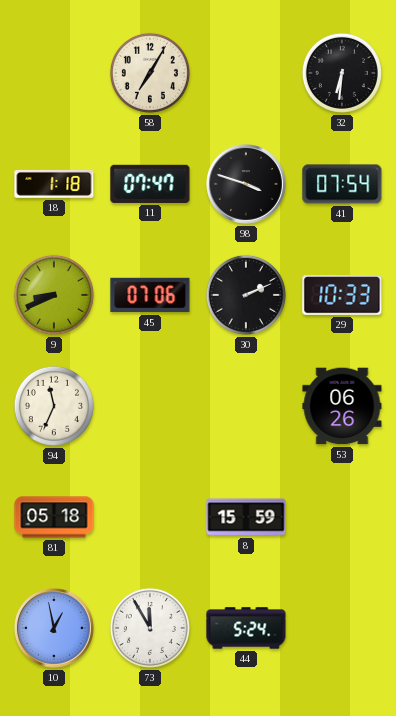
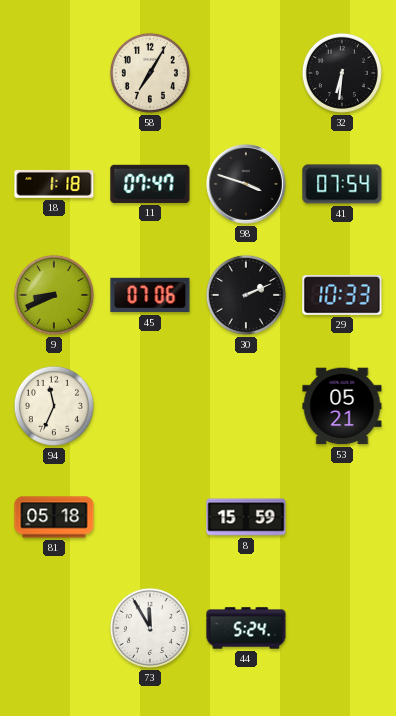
53: 06:26 -> 05:21 (342, 406)
10: 12:58 -> none (55, 629)
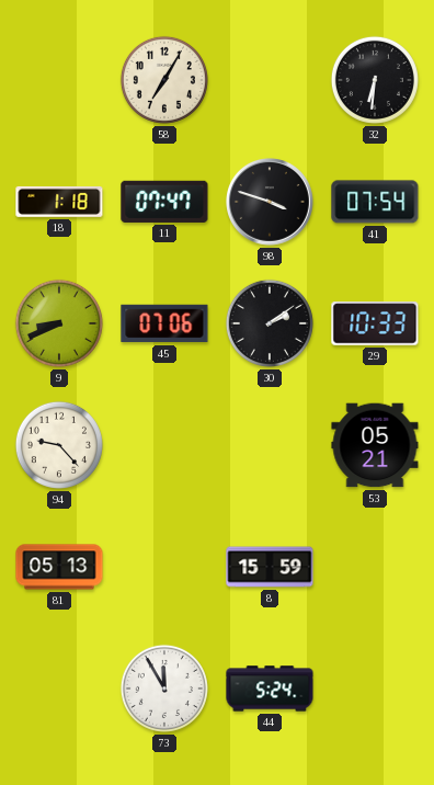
30: 2:11 -> 2:09 (270, 323)
94: 11:34 -> 9:23 (59, 445)
81: 05:18 -> 05:13 (59, 567)
